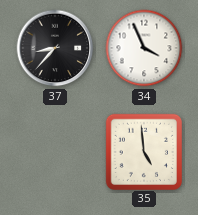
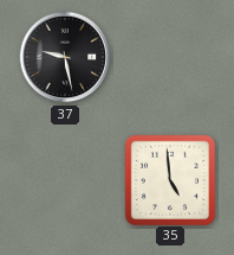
37: 8:37 -> 9:28 (65, 57)
34: 3:56 -> none (144, 48)
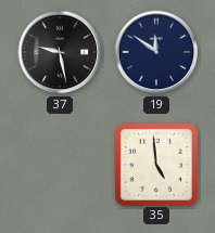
19: none -> 11:51 (156, 52)
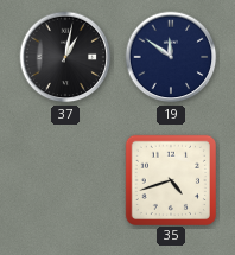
37: 9:28 -> 1:02 (65, 57)
35: 4:59 -> 4:42 (170, 179)
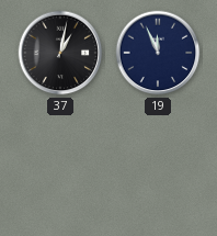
19: 11:51 -> 11:56 (158, 53)
35: 4:42 -> none (170, 179)
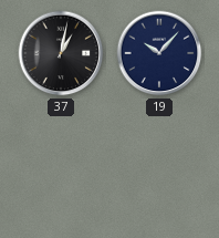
19: 11:56 -> 10:07 (159, 53)
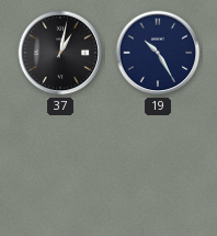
19: 10:07 -> 10:25 (158, 53)
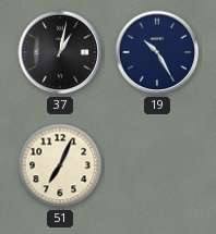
51: none -> 7:04 (60, 165)
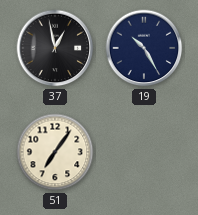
37: 1:02 -> 12:58 (55, 48)
51: 7:04 -> 7:06 (55, 152)
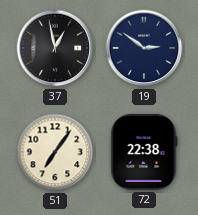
19: 10:25 -> 2:51 (144, 48)
72: none -> 22:38 (144, 152)
